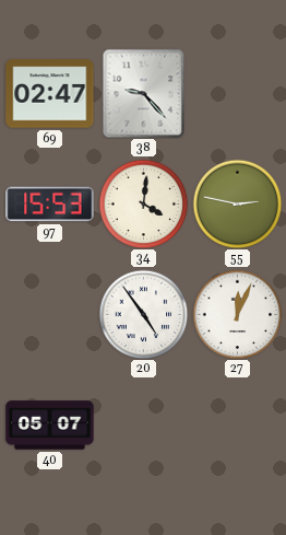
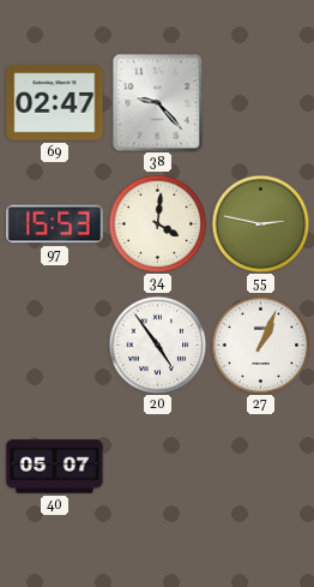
27: 12:04 -> 1:04 (260, 345)
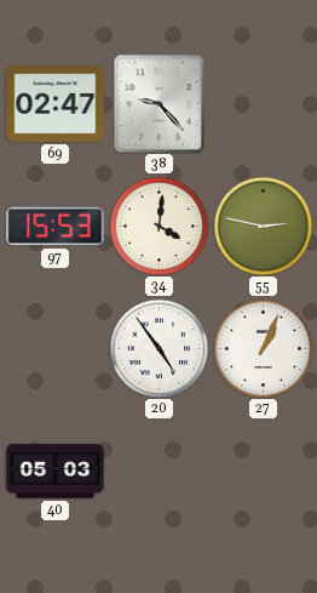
40: 05:07 -> 05:03 (56, 472)
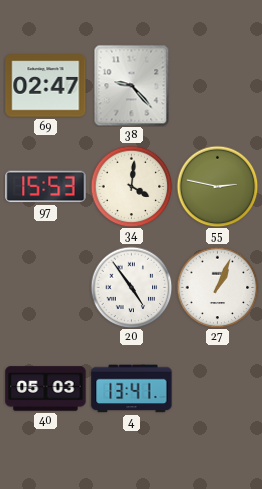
4: none -> 13:41 (132, 389)
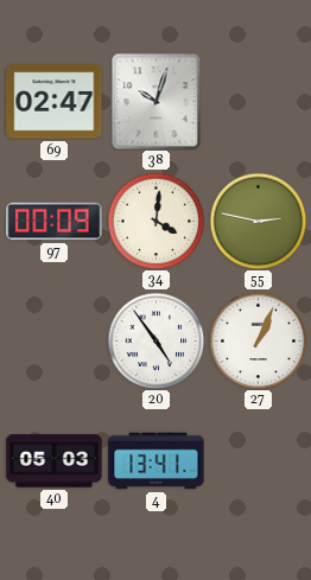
38: 9:23 -> 10:03 (157, 101)
97: 15:53 -> 00:09 (55, 222)
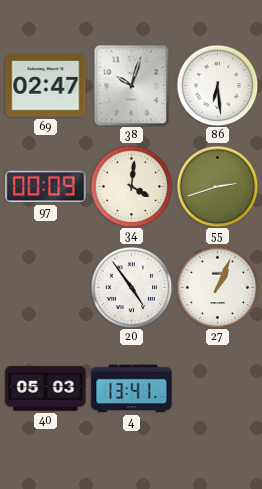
86: none -> 6:29 (217, 85)
55: 2:47 -> 2:42 (217, 186)
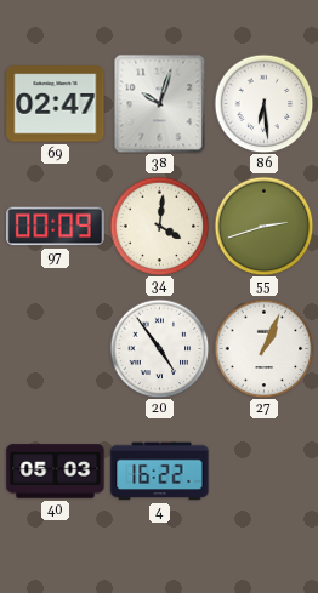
4: 13:41 -> 16:22 (160, 472)
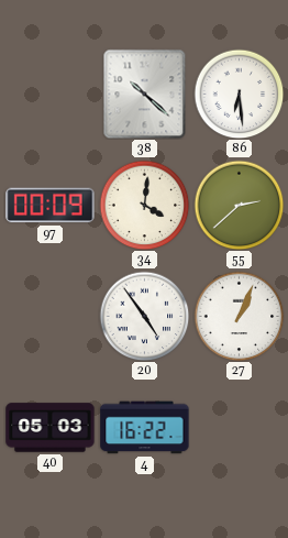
69: 02:47 -> none (56, 104)
38: 10:03 -> 10:22 (145, 94)
55: 2:42 -> 2:38 (239, 205)
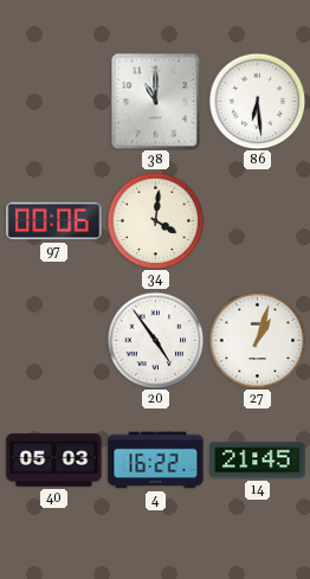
38: 10:22 -> 11:00 (156, 101)
97: 00:09 -> 00:06 (54, 221)
55: 2:38 -> none (239, 205)
27: 1:04 -> 1:03 (257, 340)
14: none -> 21:45 (258, 461)
